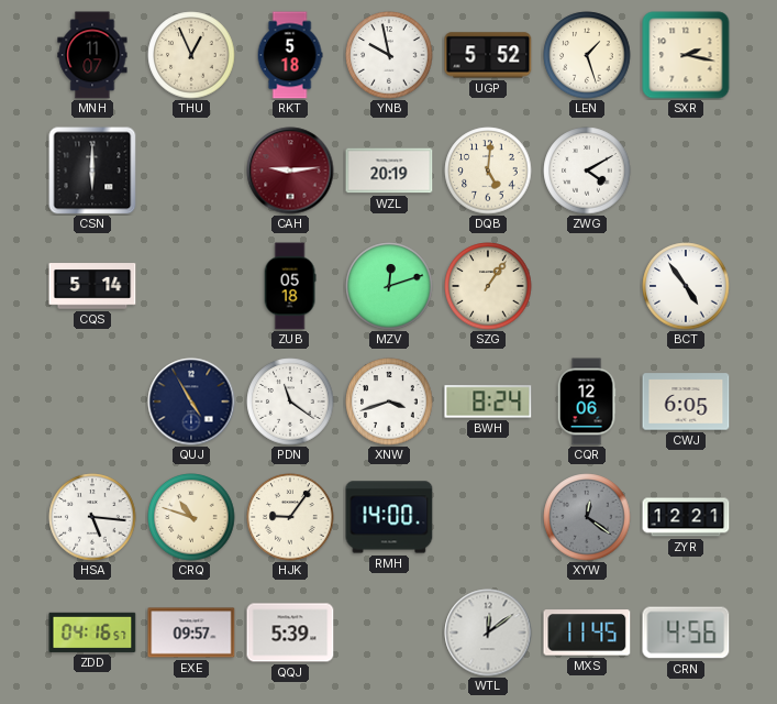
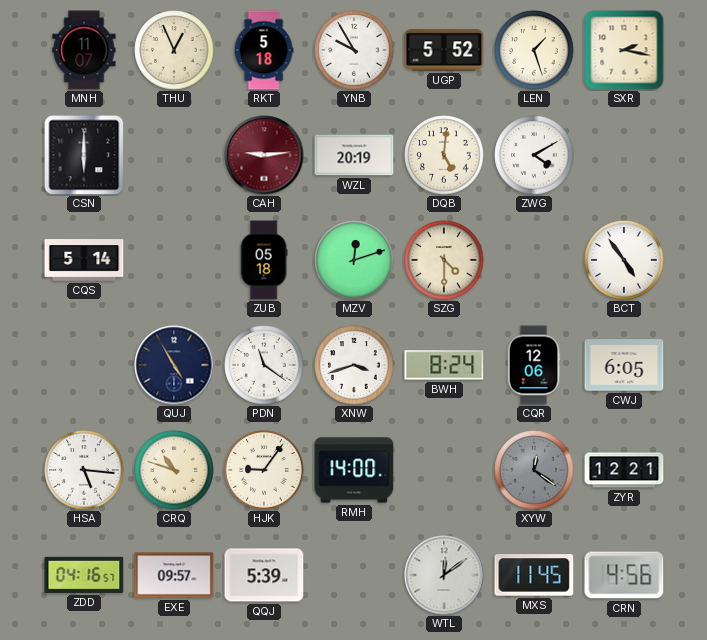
YNB: 9:58 -> 9:55 (354, 50)
SZG: 1:06 -> 4:30 (444, 260)
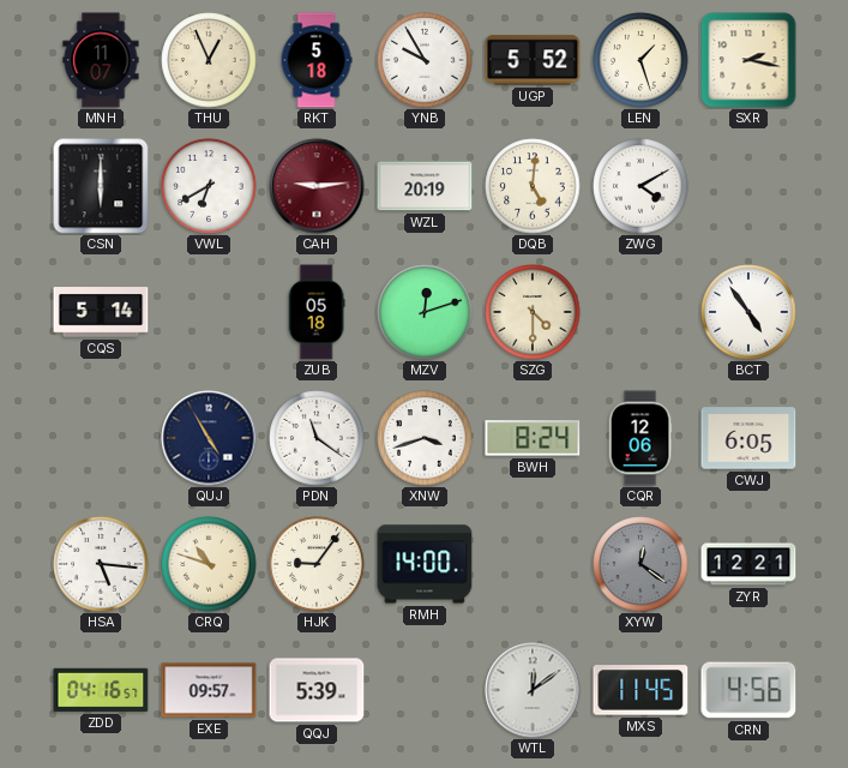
VWL: none -> 6:40 (209, 186)
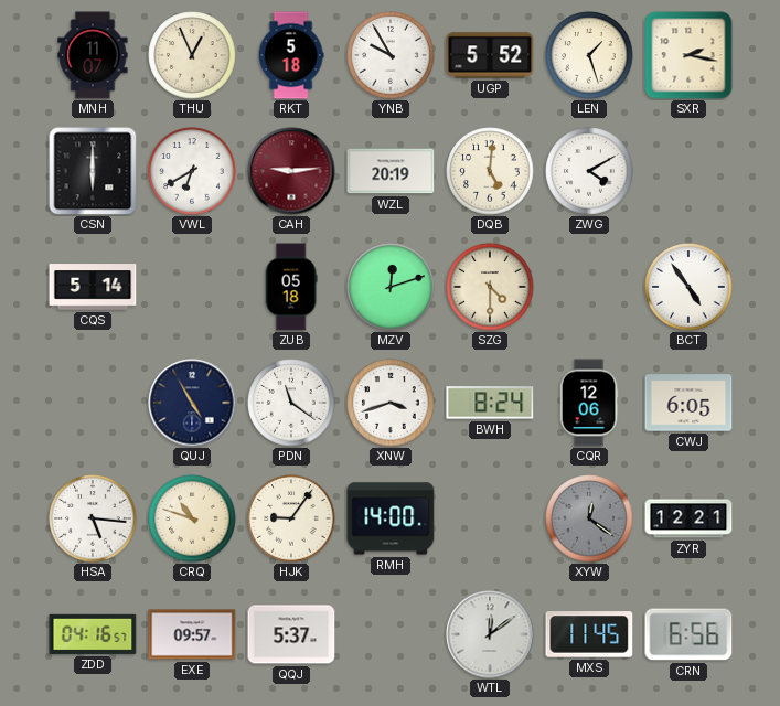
QQJ: 5:39 -> 5:37 (291, 634)
CRN: 4:56 -> 6:56 (688, 634)
